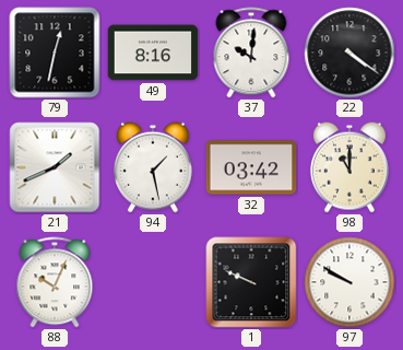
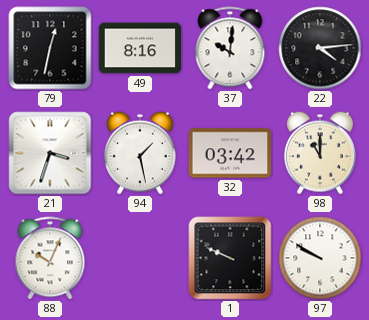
22: 4:21 -> 4:14 (320, 48)
21: 1:41 -> 3:33 (50, 153)
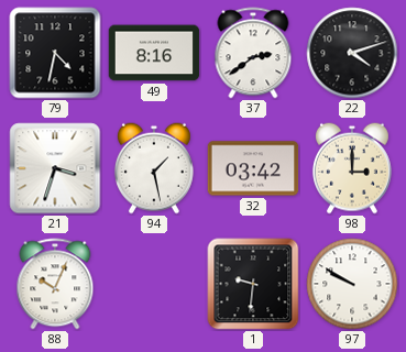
79: 12:32 -> 4:32 (55, 53)
37: 10:01 -> 2:39 (253, 53)
22: 4:14 -> 4:12 (352, 53)
98: 11:00 -> 3:00 (352, 168)
1: 9:49 -> 9:31 (253, 284)
